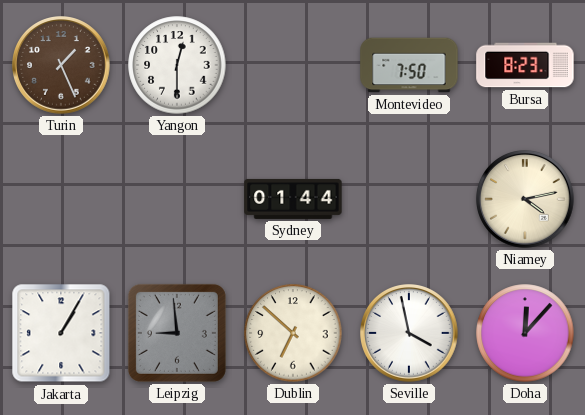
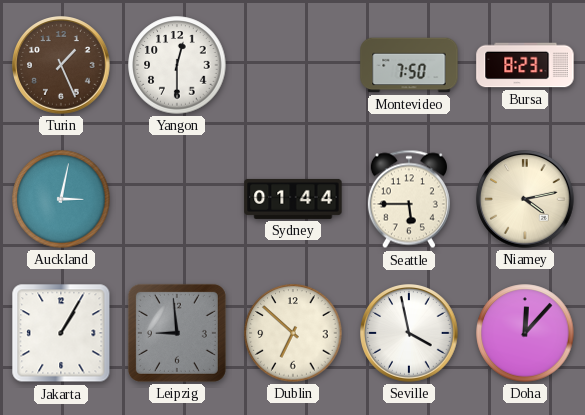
Auckland: none -> 3:02 (61, 199)
Seattle: none -> 5:45 (409, 199)
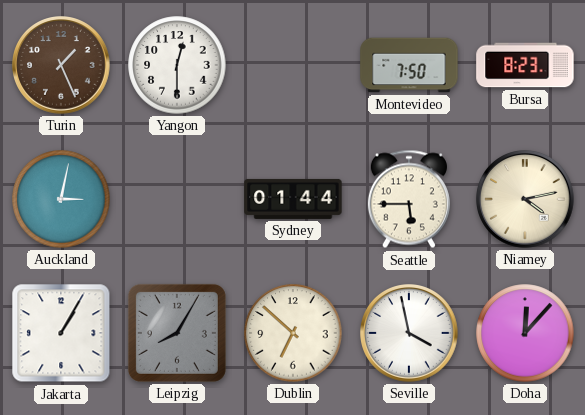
Leipzig: 8:59 -> 8:05 (177, 333)
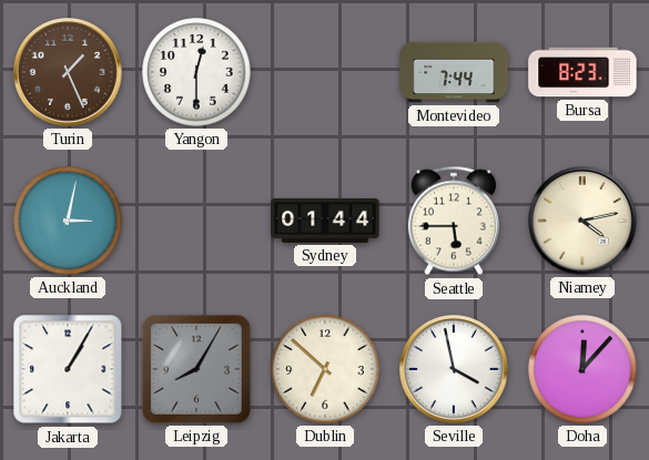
Montevideo: 7:50 -> 7:44 (454, 72)
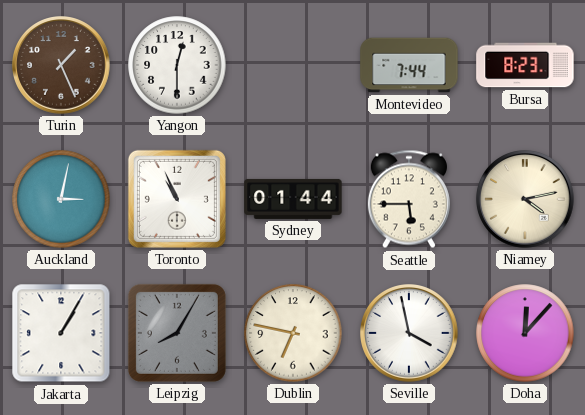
Toronto: none -> 10:56 (177, 199)
Dublin: 6:52 -> 6:47 (293, 333)
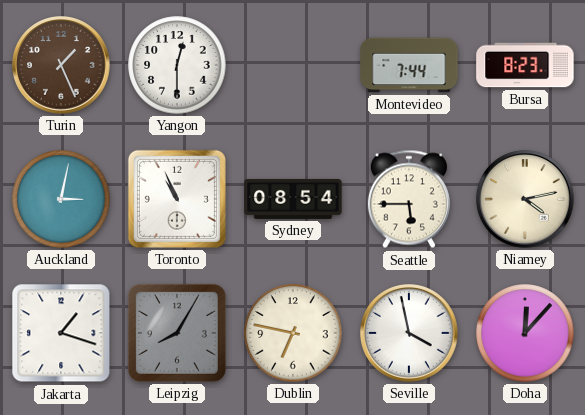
Sydney: 01:44 -> 08:54 (293, 199)
Jakarta: 1:05 -> 1:18 (61, 333)
